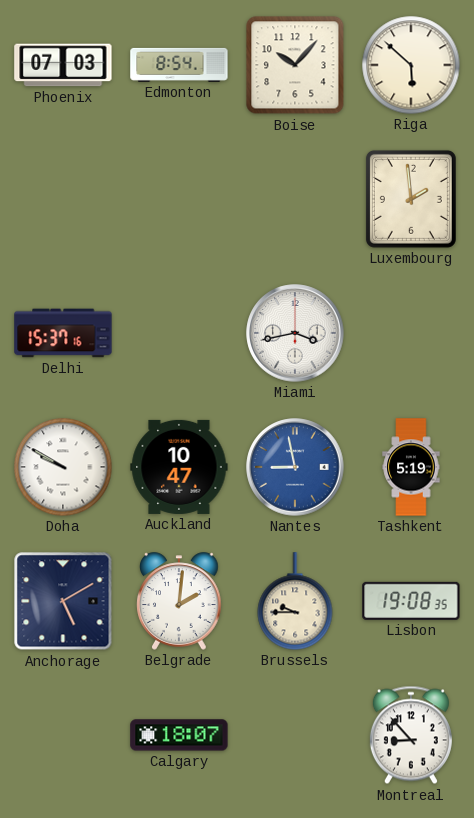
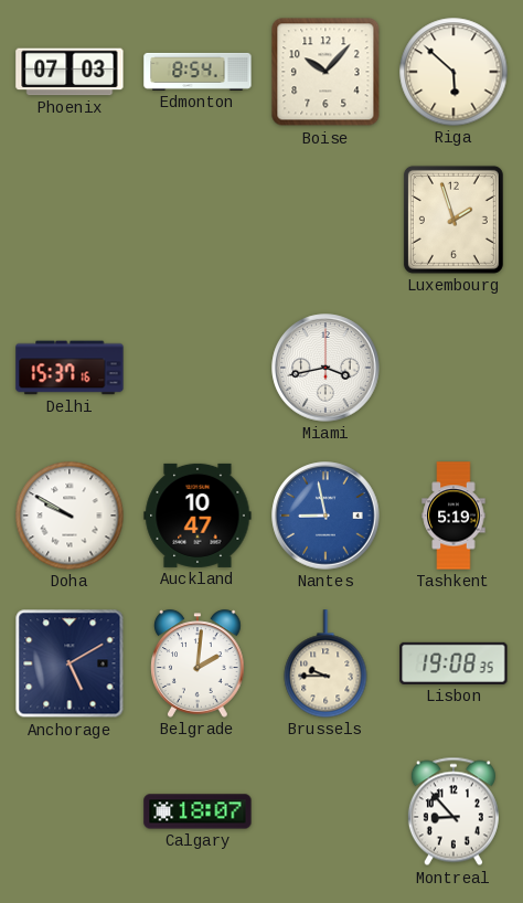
Luxembourg: 1:59 -> 1:57 (453, 220)
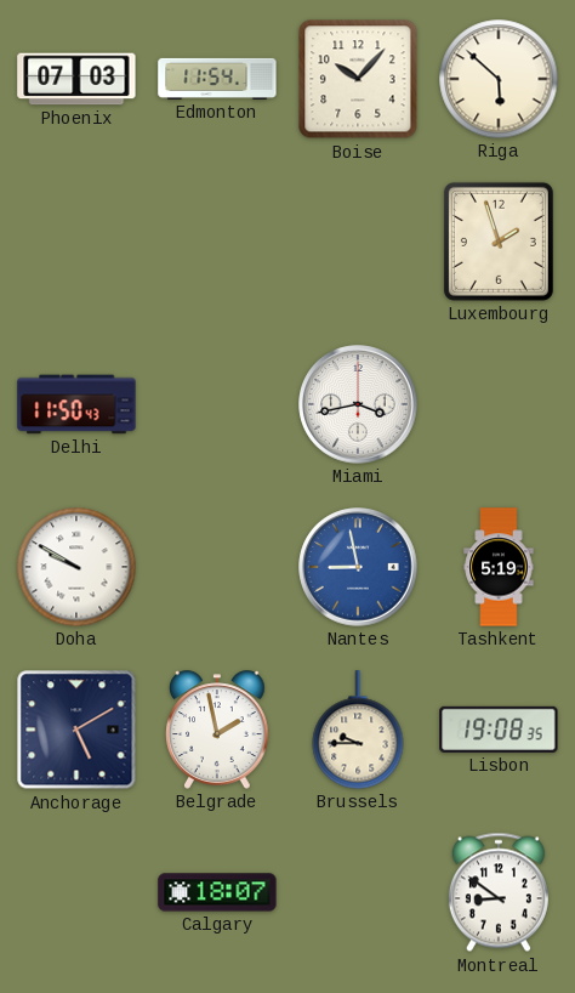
Edmonton: 8:54 -> 11:54 (217, 79)
Delhi: 15:37 -> 11:50 (76, 404)
Auckland: 10:47 -> none (198, 516)
Belgrade: 2:01 -> 1:58 (217, 730)
Montreal: 8:53 -> 8:51 (499, 892)
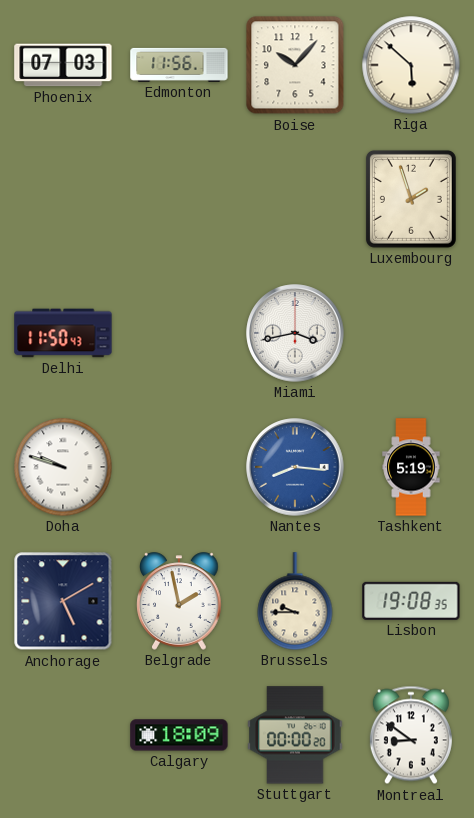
Edmonton: 11:54 -> 11:56 (179, 65)
Doha: 9:50 -> 9:48 (63, 467)
Nantes: 8:58 -> 8:16 (295, 467)
Calgary: 18:07 -> 18:09 (179, 735)
Stuttgart: none -> 00:00 (295, 735)
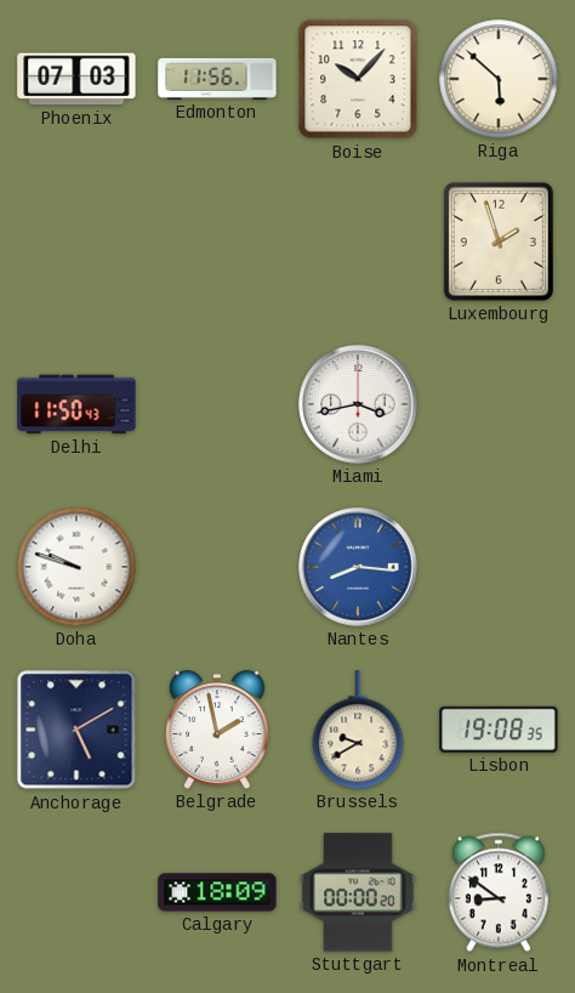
Tashkent: 5:19 -> none (411, 467)
Brussels: 9:45 -> 9:40 (358, 730)
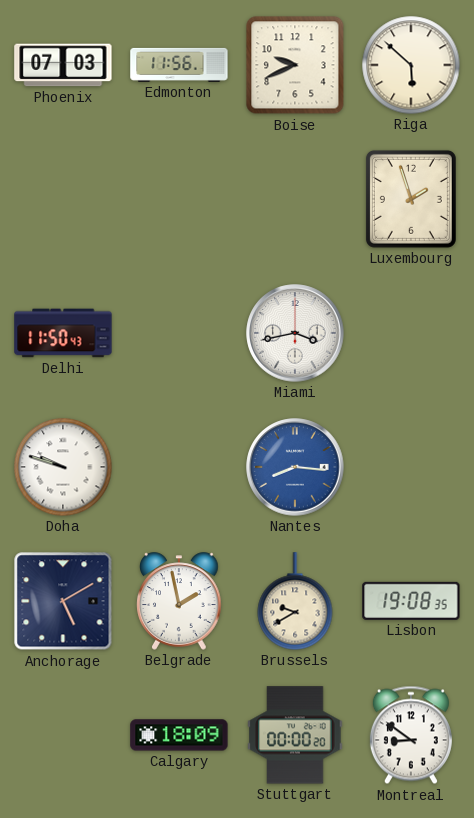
Boise: 10:07 -> 9:41 (295, 65)
